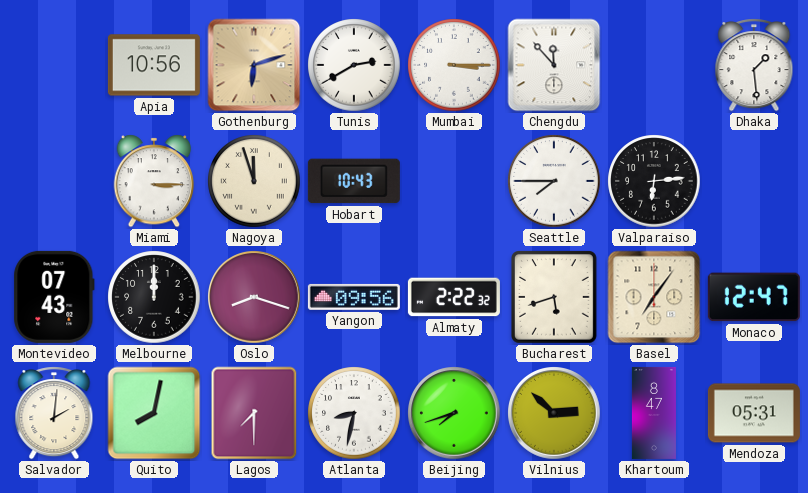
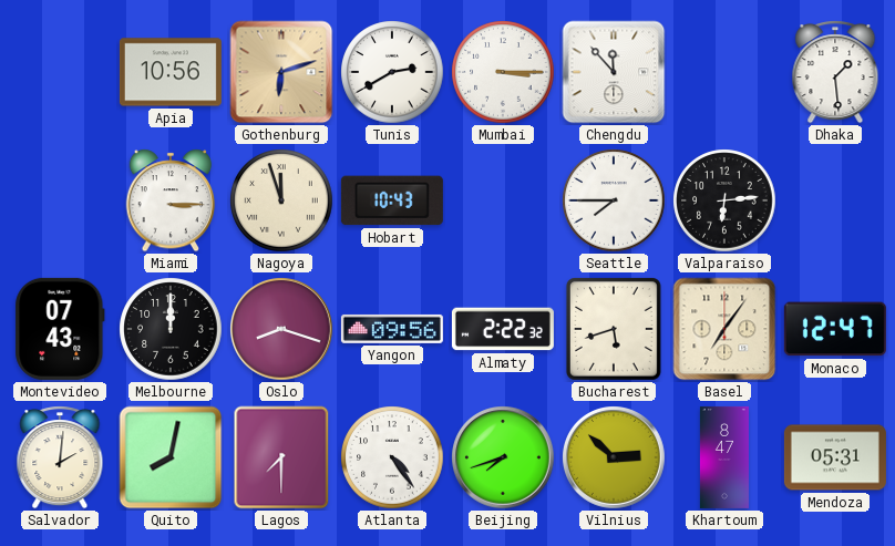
Atlanta: 8:32 -> 4:24 (392, 457)
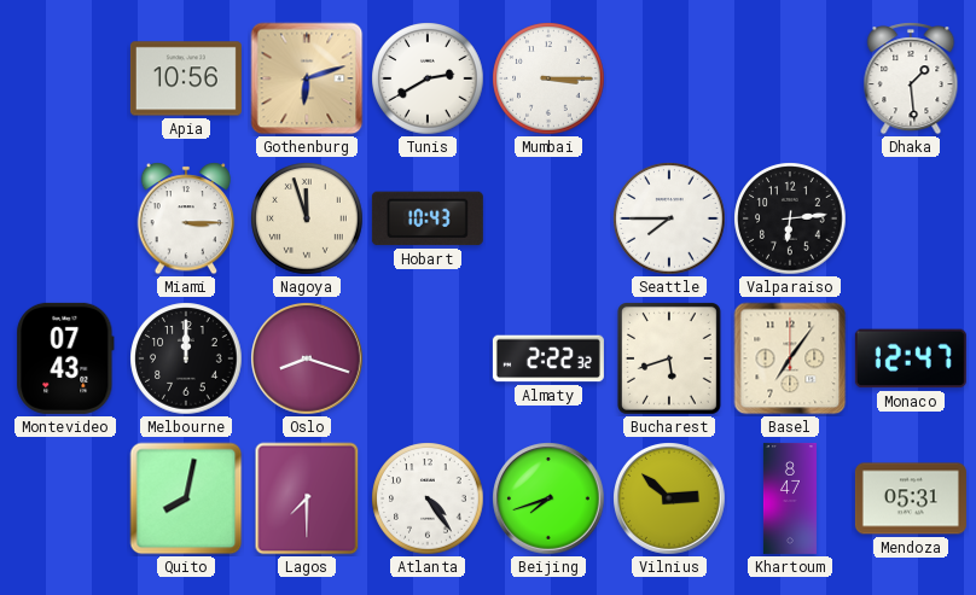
Chengdu: 11:53 -> none (614, 72)
Yangon: 09:56 -> none (392, 329)
Salvador: 2:01 -> none (60, 457)
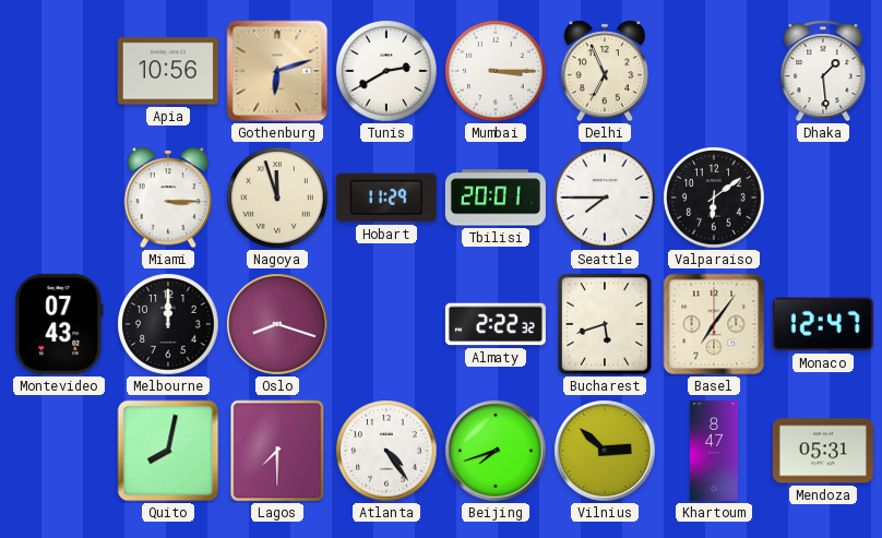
Delhi: none -> 6:56 (605, 71)
Hobart: 10:43 -> 11:29 (386, 198)
Tbilisi: none -> 20:01 (496, 198)
Valparaiso: 6:14 -> 6:09 (714, 198)
